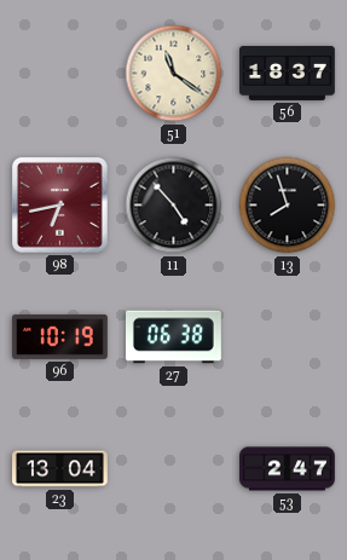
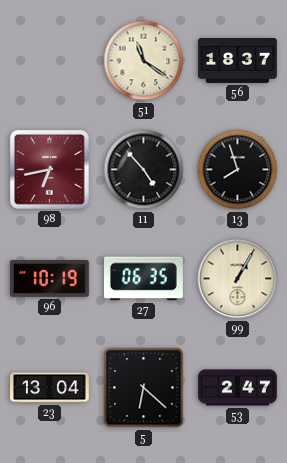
27: 06:38 -> 06:35 (144, 279)
99: none -> 1:05 (238, 279)
5: none -> 6:22 (144, 388)
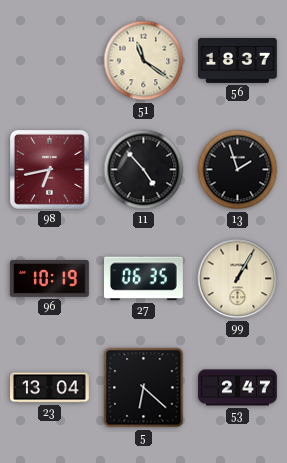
13: 7:57 -> 1:57 (238, 170)
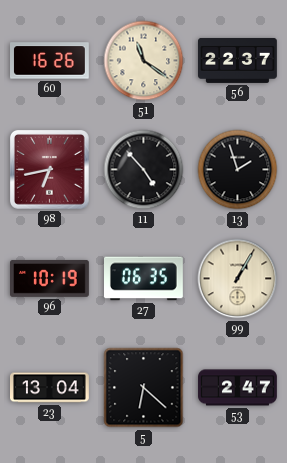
60: none -> 16:26 (50, 61)
56: 18:37 -> 22:37 (238, 60)
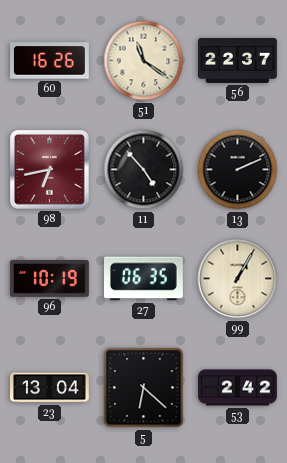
13: 1:57 -> 2:11 (238, 170)
53: 2:47 -> 2:42 (238, 388)
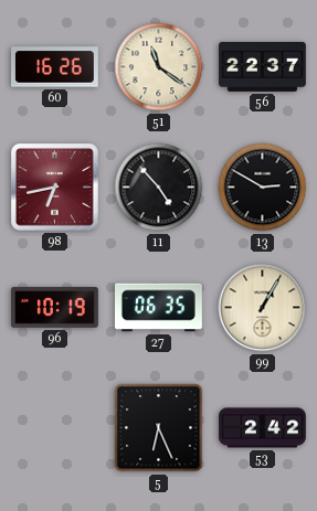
13: 2:11 -> 2:50 (263, 188)
23: 13:04 -> none (50, 388)
5: 6:22 -> 6:26 (159, 428)
